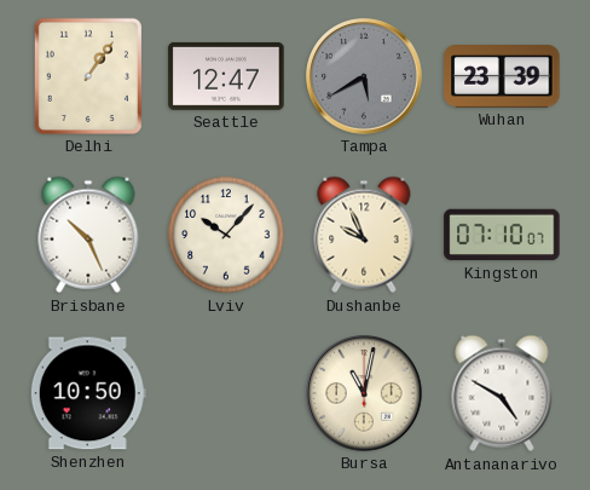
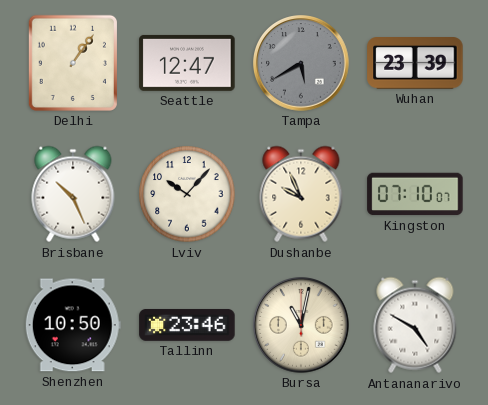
Tallinn: none -> 23:46 (187, 325)
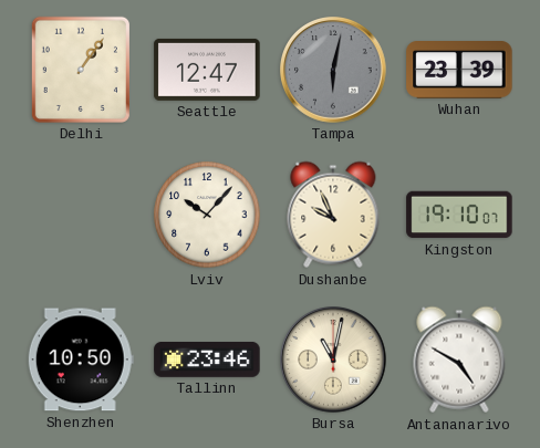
Tampa: 5:40 -> 6:02 (333, 70)
Brisbane: 10:26 -> none (73, 194)
Kingston: 07:10 -> 19:10 (459, 215)
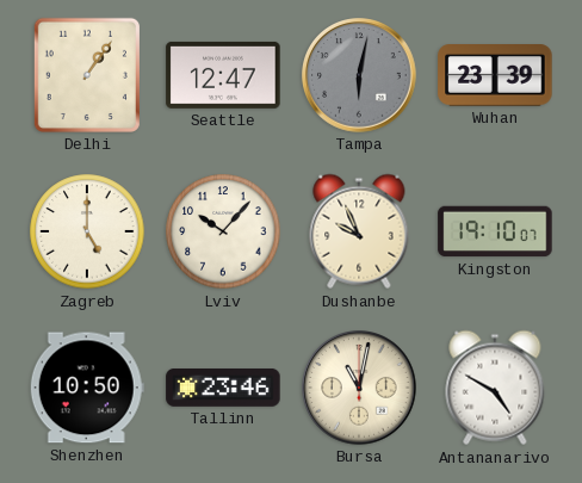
Zagreb: none -> 5:00 (87, 231)
